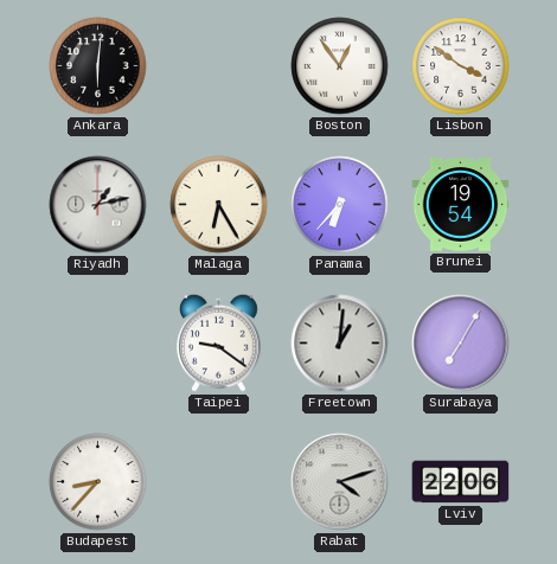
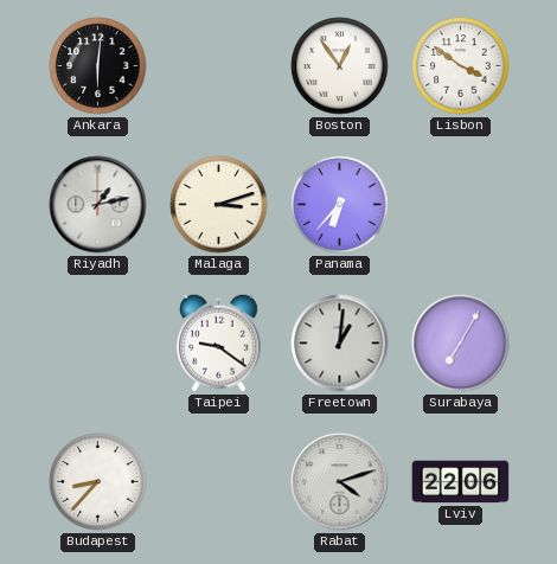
Malaga: 6:25 -> 3:12 (219, 205)
Brunei: 19:54 -> none (461, 205)
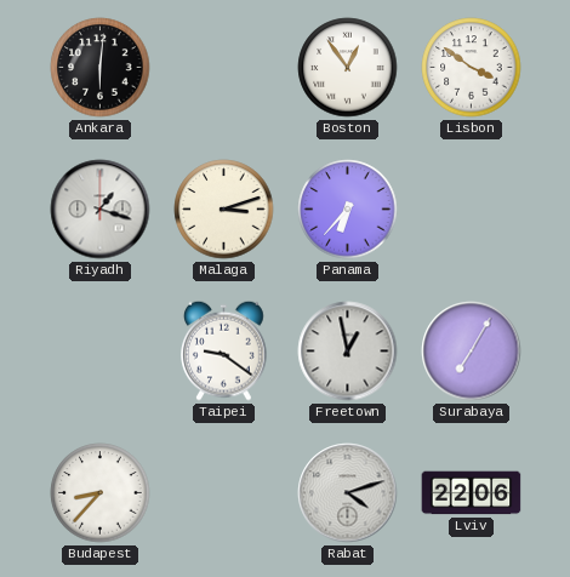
Riyadh: 1:13 -> 1:18 (101, 210)
Freetown: 1:01 -> 12:58 (348, 352)
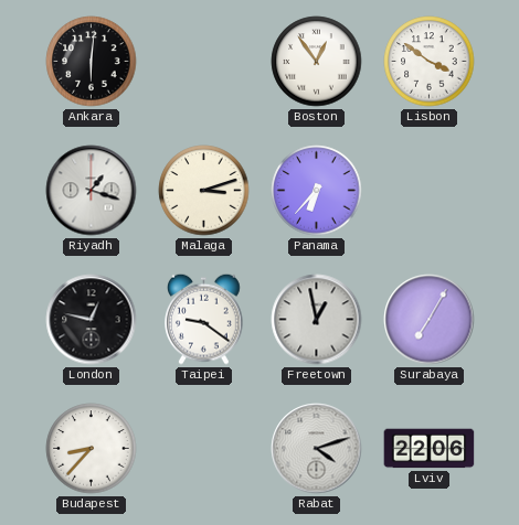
London: none -> 12:47 (92, 320)
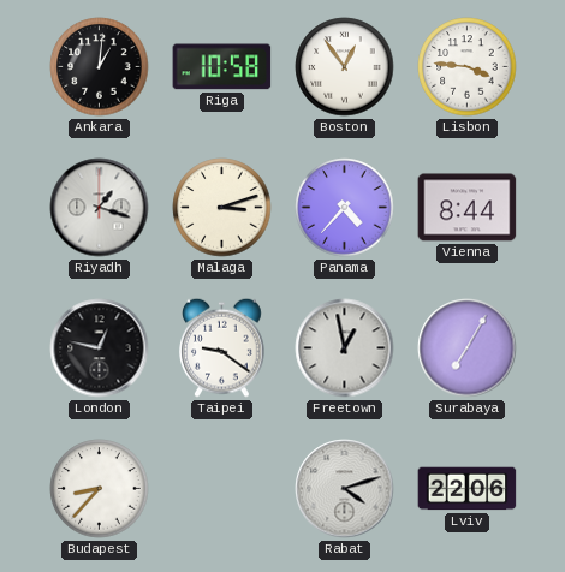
Ankara: 6:01 -> 1:01 (100, 67)
Riga: none -> 10:58 (222, 67)
Lisbon: 3:51 -> 3:46 (468, 67)
Panama: 6:37 -> 4:37 (345, 208)
Vienna: none -> 8:44 (468, 208)
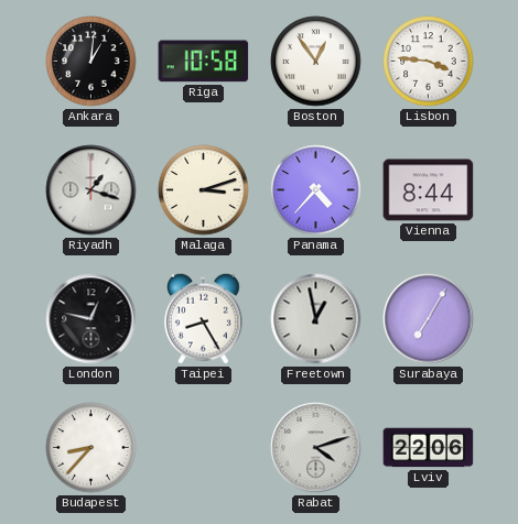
Taipei: 9:21 -> 8:25 (204, 318)
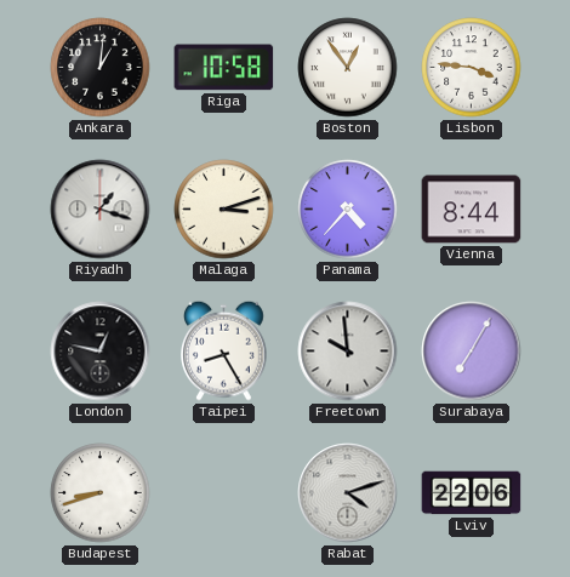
Freetown: 12:58 -> 9:59 (348, 352)
Budapest: 8:37 -> 8:42 (101, 493)
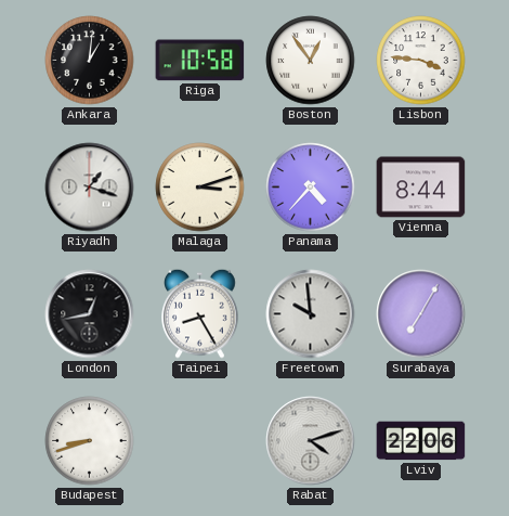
London: 12:47 -> 12:43 (90, 314)
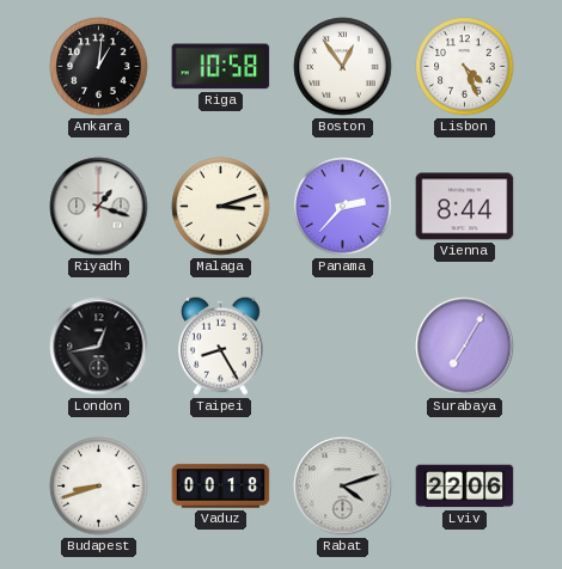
Lisbon: 3:46 -> 4:26 (465, 67)
Panama: 4:37 -> 2:37 (343, 207)
Freetown: 9:59 -> none (311, 314)
Vaduz: none -> 00:18 (221, 487)
